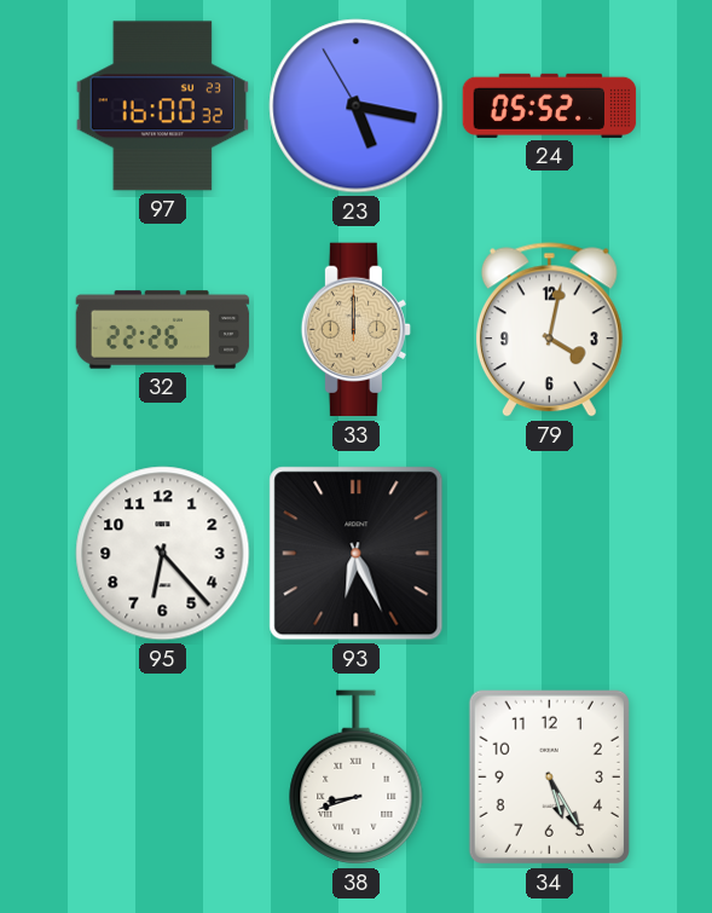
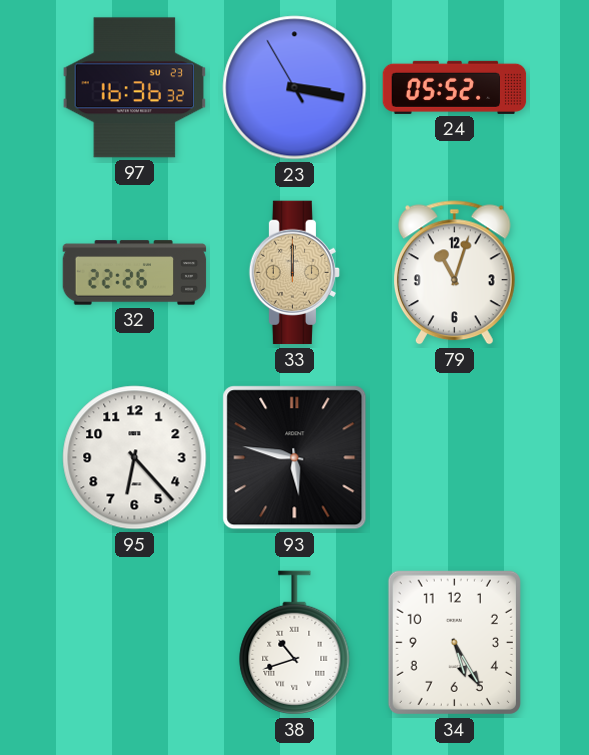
97: 16:00 -> 16:36 (134, 88)
23: 5:16 -> 3:16 (295, 88)
79: 4:02 -> 11:03 (454, 273)
93: 6:26 -> 5:47 (295, 458)
38: 8:42 -> 10:42 (295, 643)
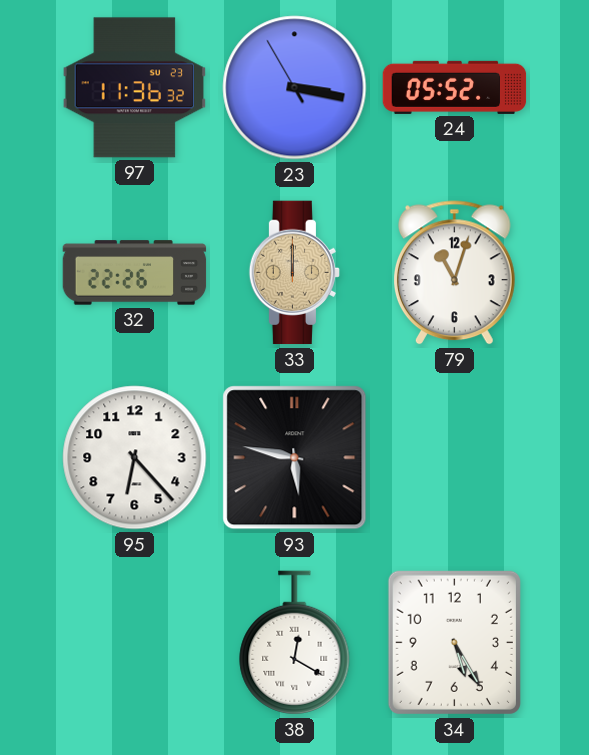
97: 16:36 -> 11:36 (134, 88)
38: 10:42 -> 12:20 (295, 643)
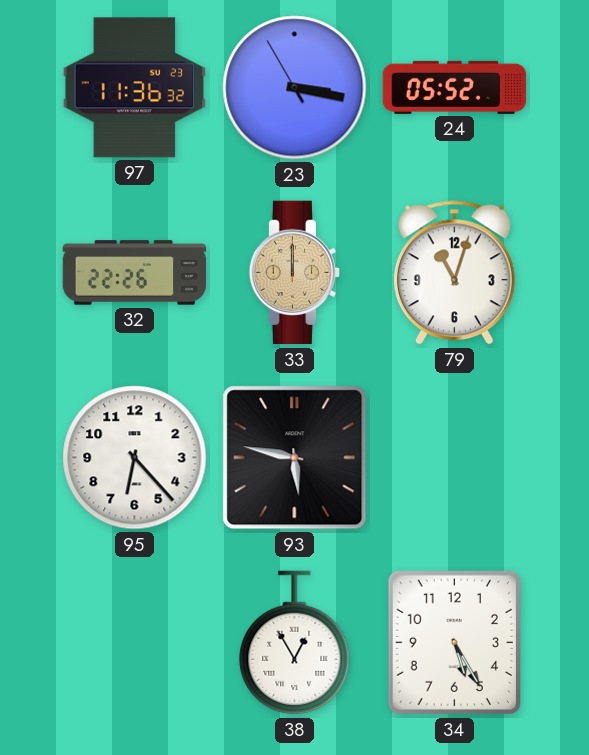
38: 12:20 -> 12:55 (295, 643)
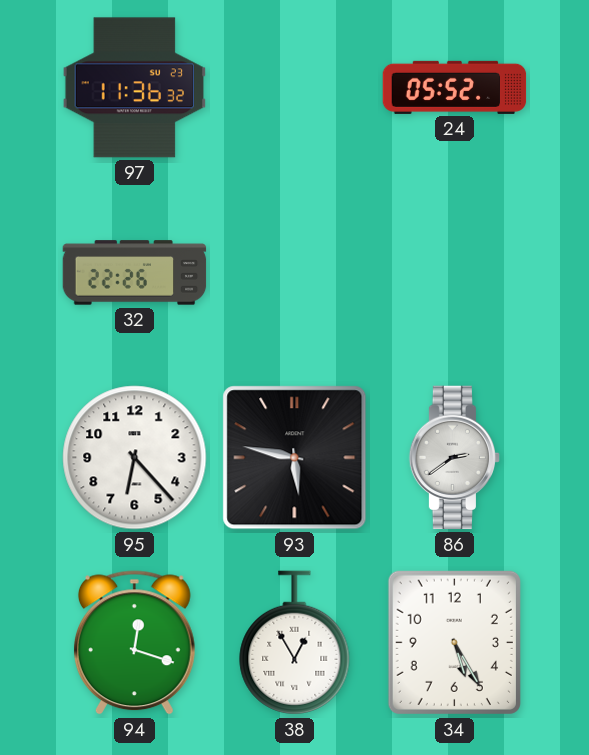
23: 3:16 -> none (295, 88)
33: 12:00 -> none (295, 273)
79: 11:03 -> none (454, 273)
86: none -> 2:39 (455, 458)
94: none -> 12:18 (134, 643)
